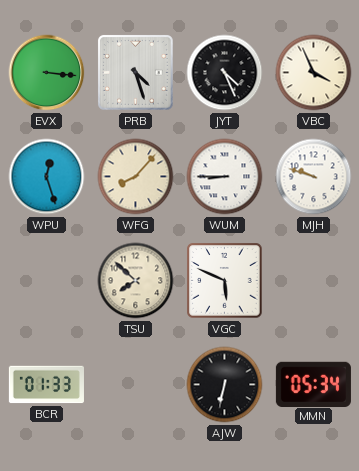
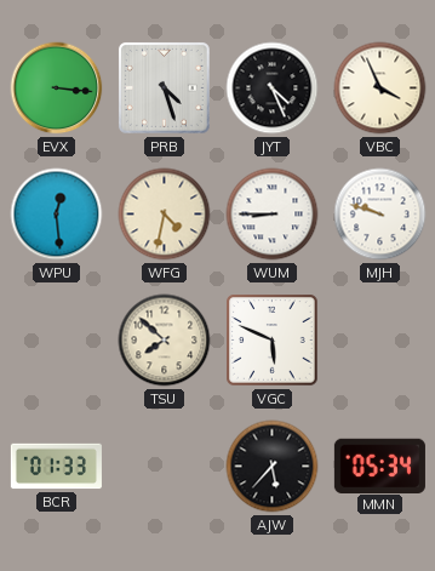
WPU: 12:27 -> 12:29 (57, 215)
WFG: 8:07 -> 4:32 (165, 215)
AJW: 6:32 -> 5:37 (273, 467)
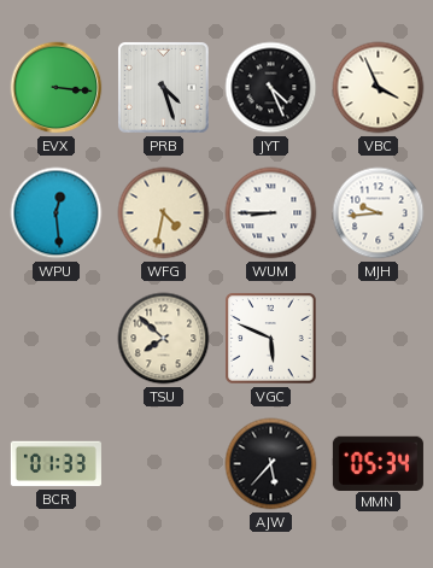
MJH: 9:48 -> 9:44 (379, 213)
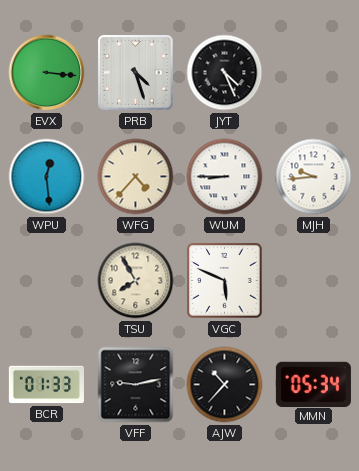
VBC: 3:56 -> none (379, 88)
WFG: 4:32 -> 4:37 (136, 177)
TSU: 7:52 -> 7:55 (136, 281)
VFF: none -> 9:13 (136, 385)
AJW: 5:37 -> 10:37 (225, 385)
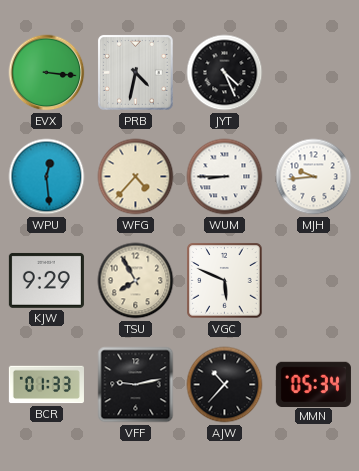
PRB: 4:27 -> 4:32 (136, 73)
KJW: none -> 9:29 (46, 280)
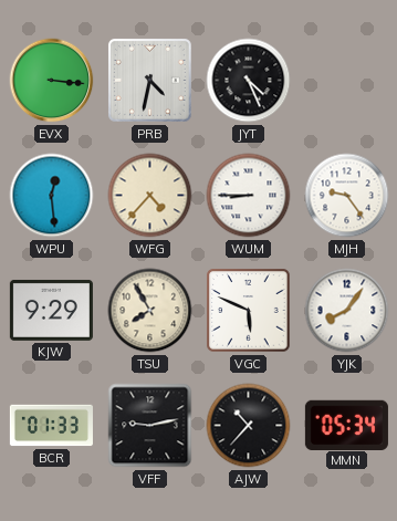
MJH: 9:44 -> 9:24 (347, 196)
YJK: none -> 8:06 (347, 311)
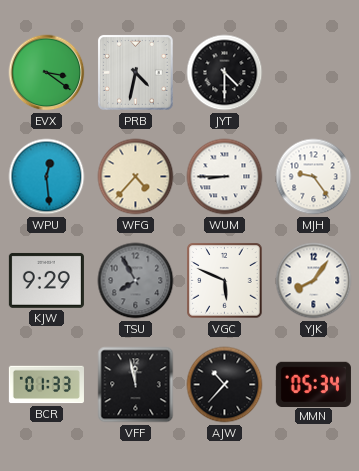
EVX: 3:16 -> 3:21 (47, 73)
JYT: 4:26 -> 4:30 (225, 73)
TSU dial: cream -> grey (136, 281)
VFF: 9:13 -> 11:58 (136, 385)
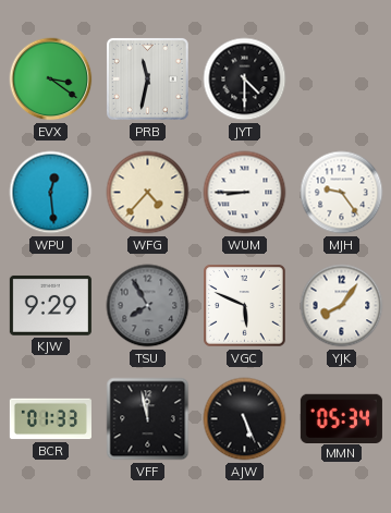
PRB: 4:32 -> 11:32 (148, 80)
AJW: 10:37 -> 5:26 (245, 419)
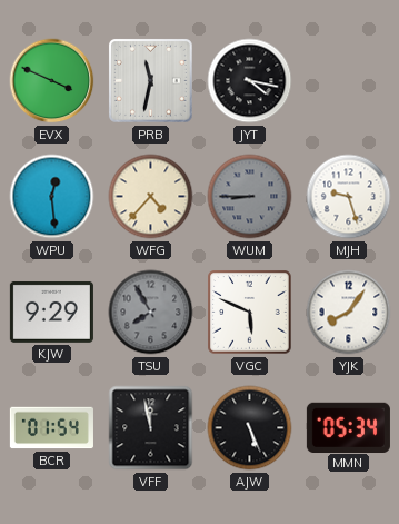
EVX: 3:21 -> 3:49 (52, 81)
JYT: 4:30 -> 4:17 (250, 81)
WUM dial: white -> grey (250, 197)
MJH: 9:24 -> 9:27 (349, 197)
BCR: 01:33 -> 01:54 (51, 428)
